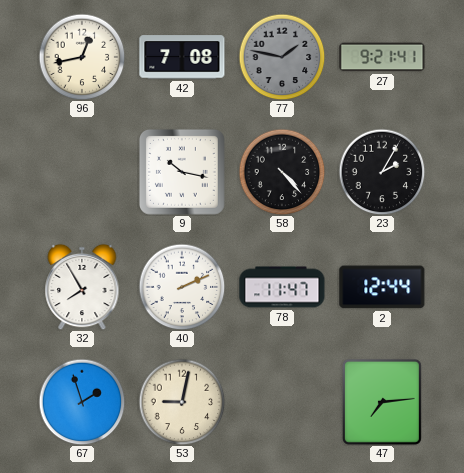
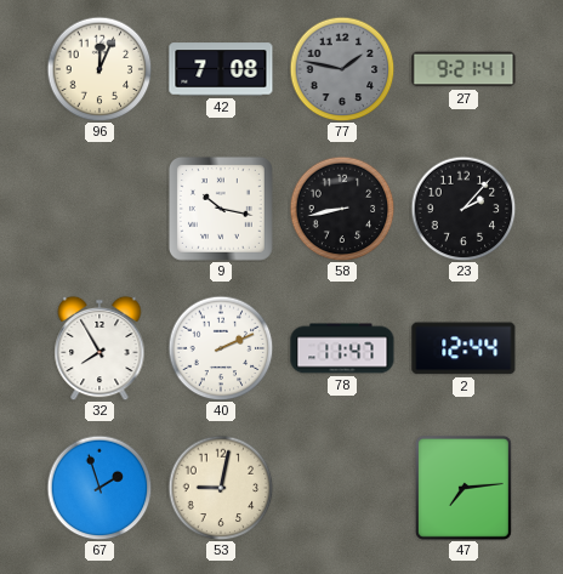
96: 12:43 -> 12:04 (99, 69)
58: 4:23 -> 8:43 (342, 209)
23: 2:05 -> 2:07 (464, 209)
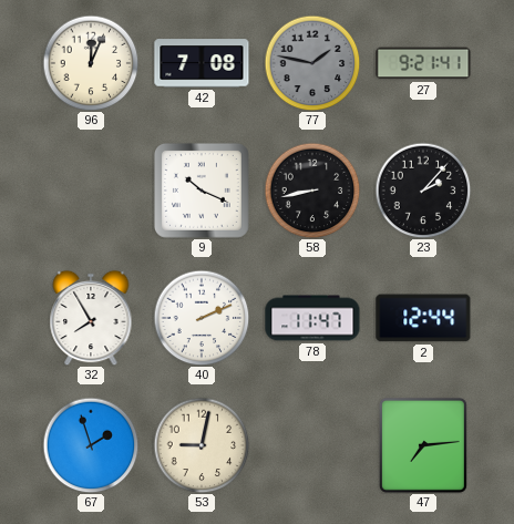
9: 10:17 -> 10:19 (202, 191)
